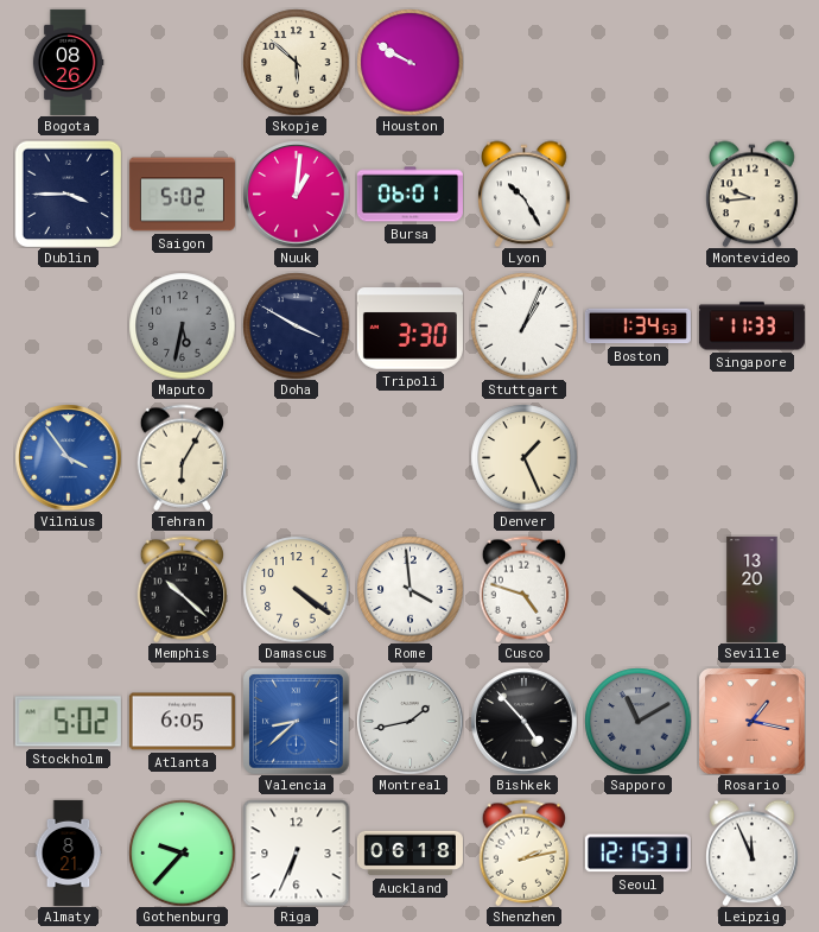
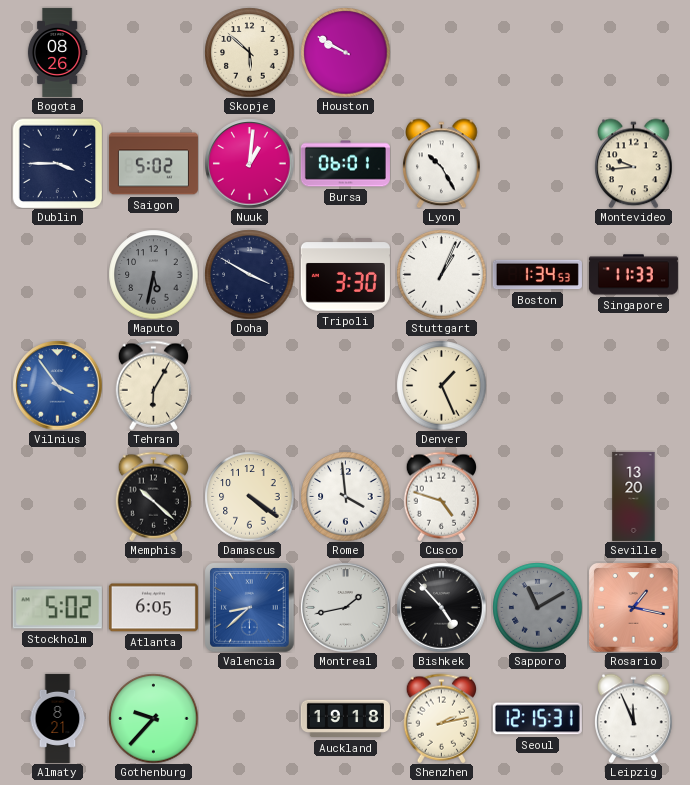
Riga: 6:34 -> none (296, 852)
Auckland: 06:18 -> 19:18 (345, 719)
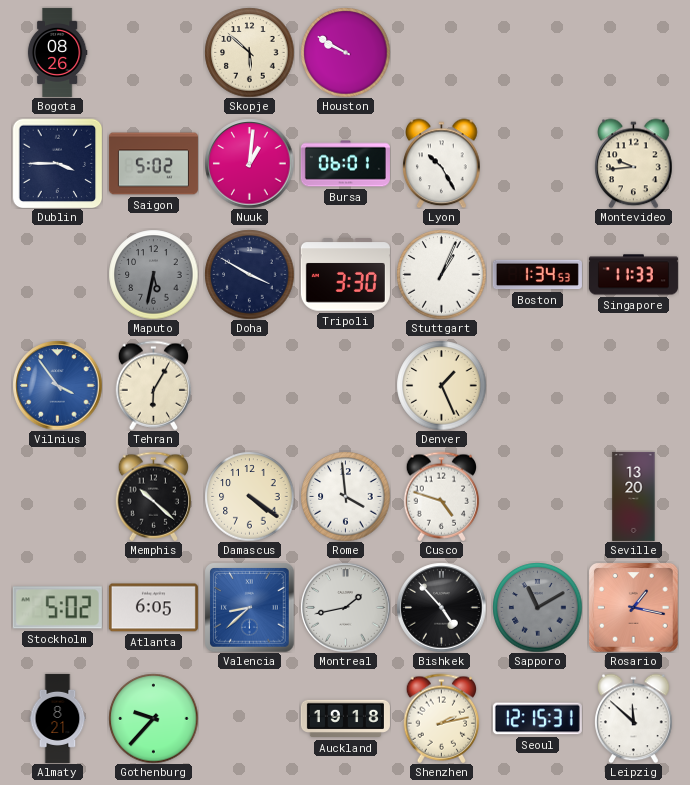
Leipzig: 11:56 -> 11:52 (634, 718)
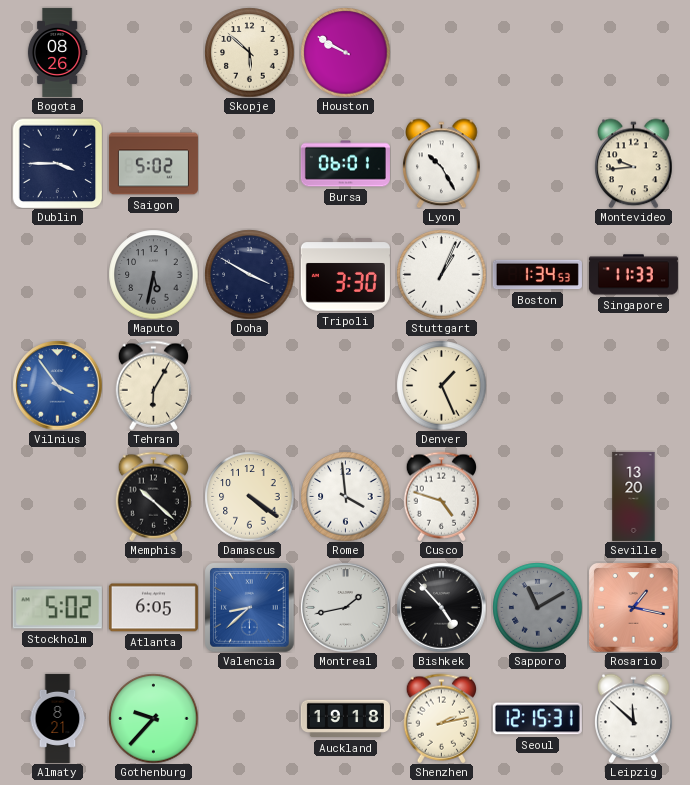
Nuuk: 1:01 -> none (249, 163)
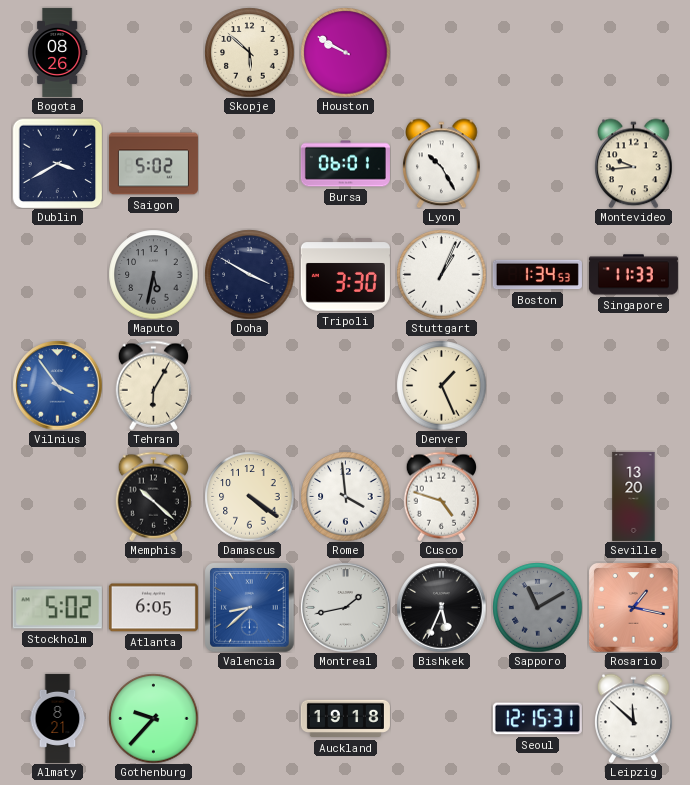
Dublin: 3:45 -> 3:40 (57, 163)
Bishkek: 4:53 -> 5:34 (441, 607)
Shenzhen: 2:13 -> none (442, 718)
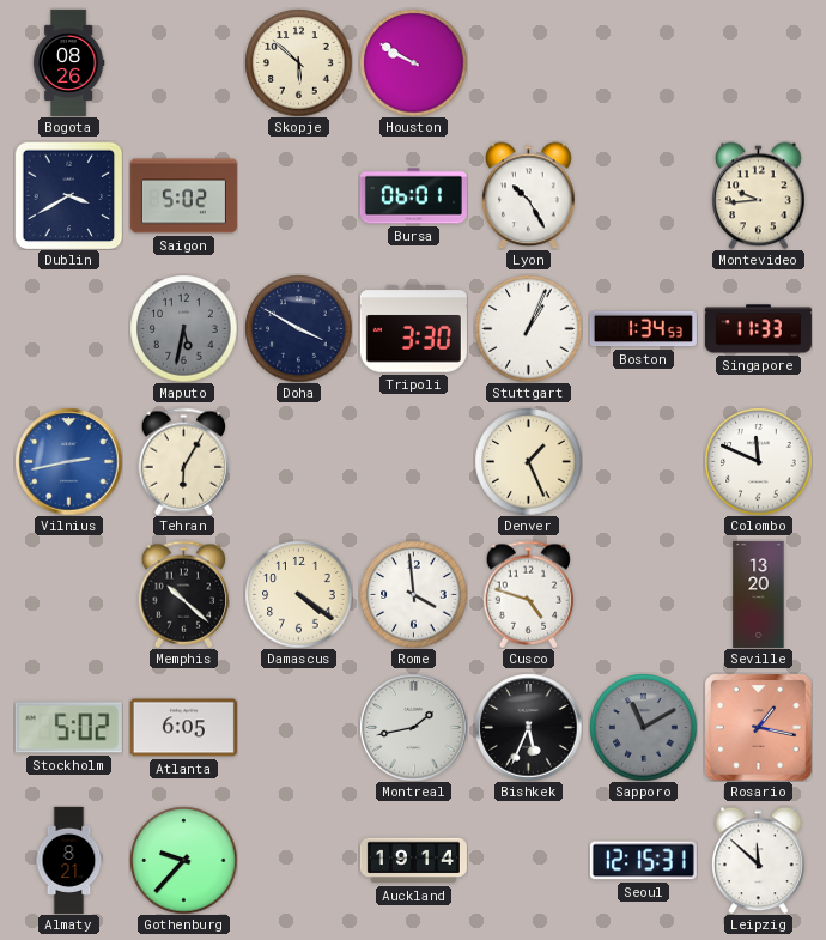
Vilnius: 3:54 -> 2:43 (68, 461)
Colombo: none -> 11:49 (758, 461)
Valencia: 8:38 -> none (249, 607)
Auckland: 19:18 -> 19:14 (413, 861)
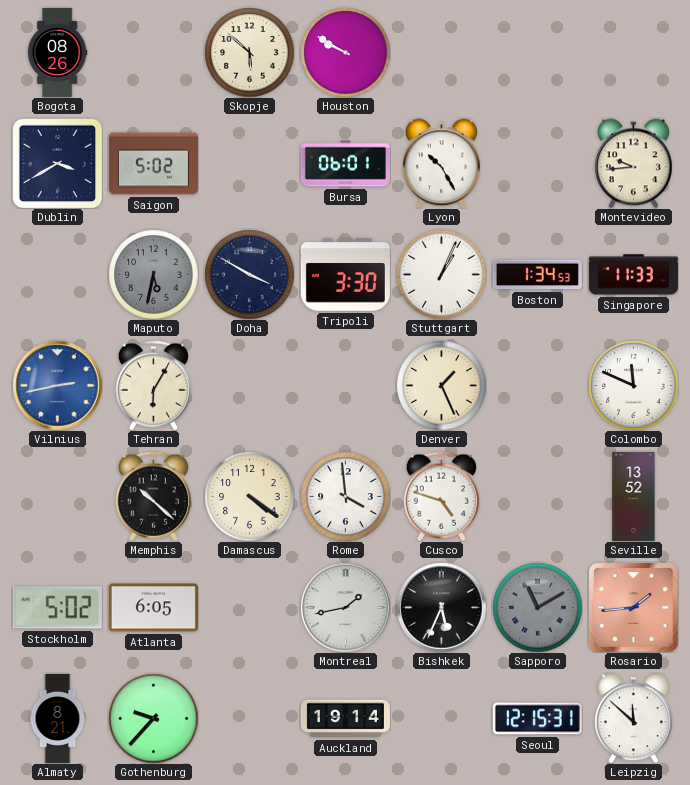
Seville: 13:20 -> 13:52 (634, 496)
Rosario: 1:17 -> 1:44 (633, 607)
